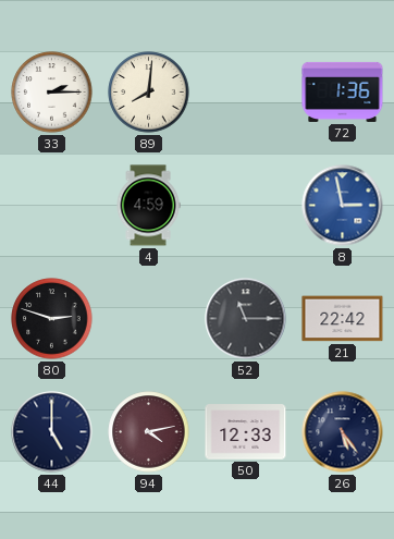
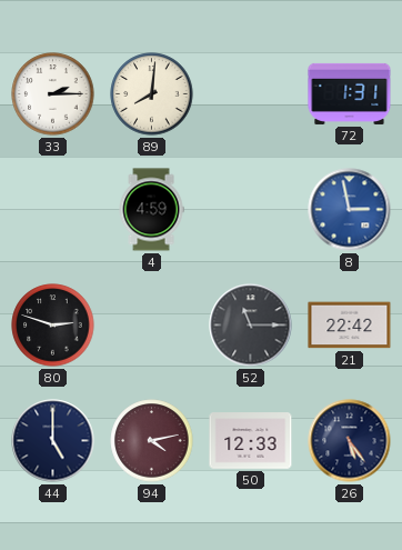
72: 1:36 -> 1:31 (350, 93)
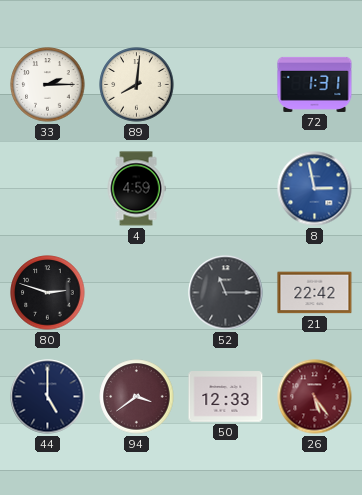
94: 4:13 -> 3:39 (137, 397)
26 dial: navy -> burgundy (315, 397)
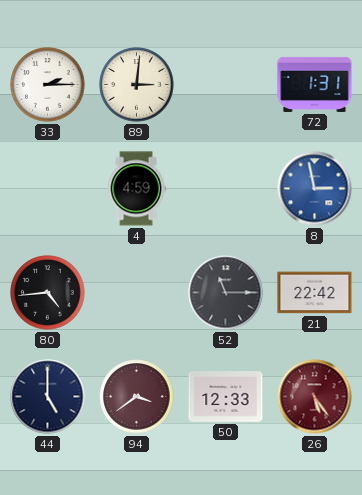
89: 8:01 -> 3:01 (137, 85)
80: 2:48 -> 4:44 (48, 293)
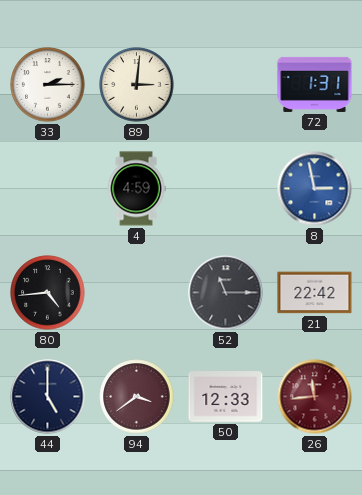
26: 5:24 -> 11:44 (315, 397)
